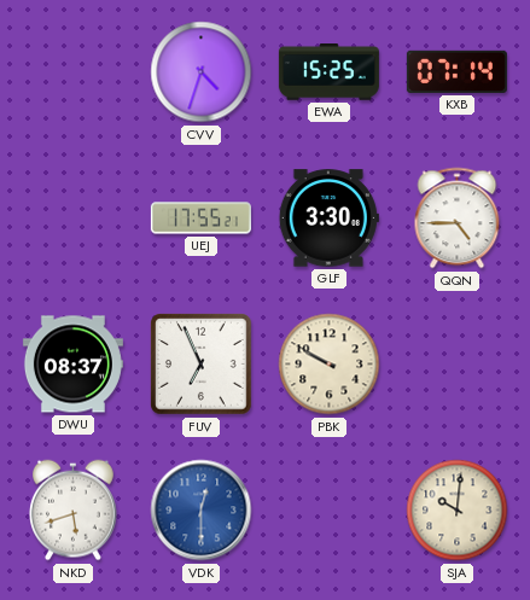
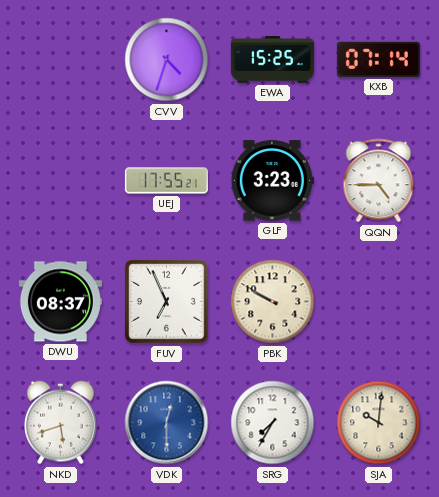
GLF: 3:30 -> 3:23 (272, 181)
SRG: none -> 7:35 (273, 423)
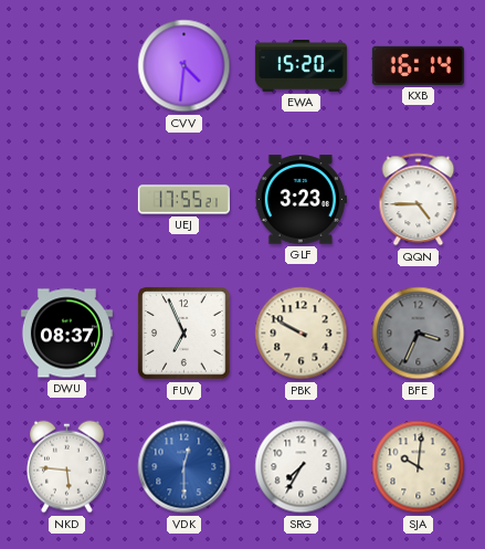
CVV: 4:33 -> 4:31 (184, 66)
EWA: 15:25 -> 15:20 (301, 66)
KXB: 07:14 -> 16:14 (418, 65)
BFE: none -> 3:34 (419, 334)
NKD: 5:42 -> 5:46 (67, 467)
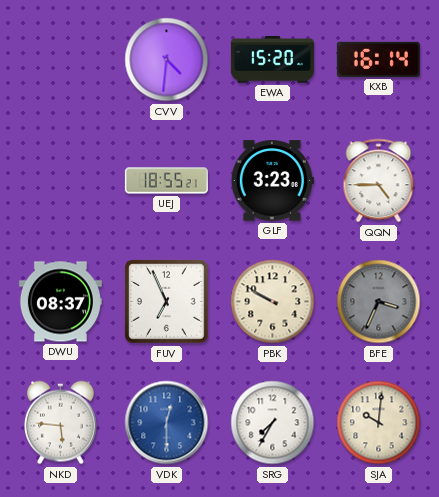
UEJ: 17:55 -> 18:55 (166, 181)
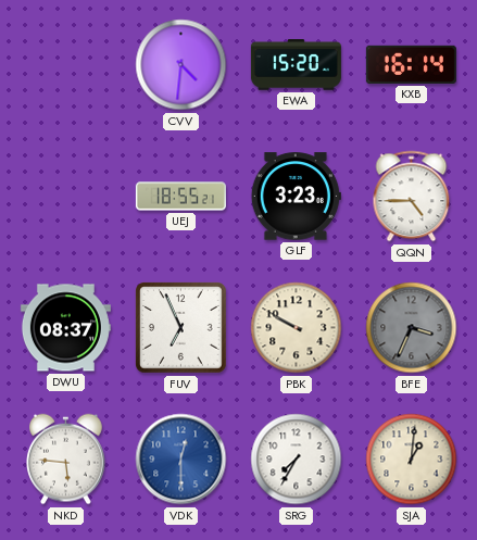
SJA: 10:01 -> 1:01 (412, 460)
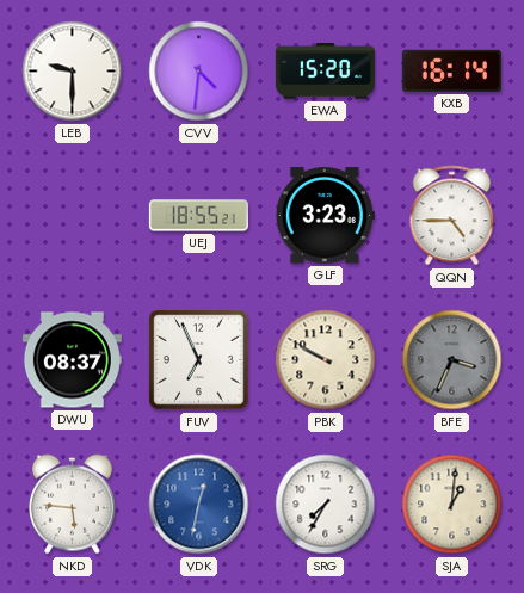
LEB: none -> 9:30 (73, 72)
VDK: 12:30 -> 12:32 (199, 505)
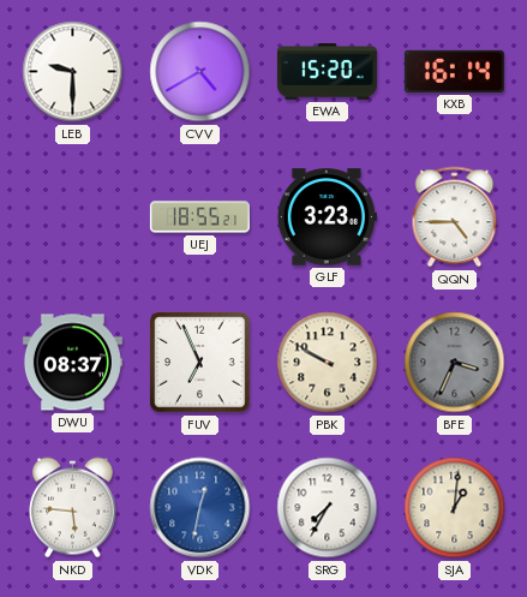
CVV: 4:31 -> 4:40 (200, 72)
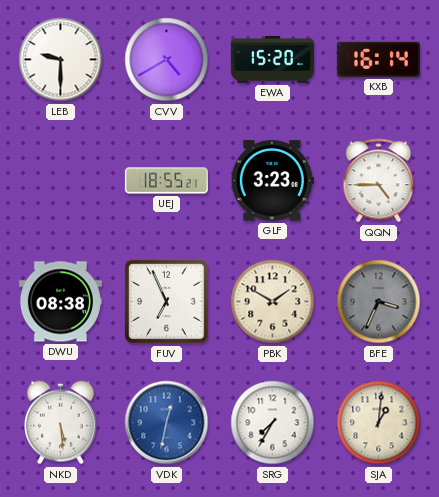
DWU: 08:37 -> 08:38 (60, 302)
PBK: 9:50 -> 1:50 (273, 302)
NKD: 5:46 -> 5:29 (61, 423)
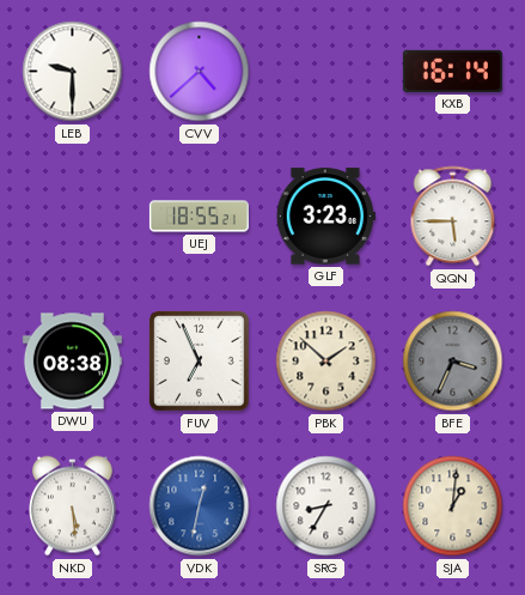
CVV: 4:40 -> 4:38 (200, 72)
EWA: 15:20 -> none (272, 60)
QQN: 4:45 -> 5:45 (453, 217)
PBK: 1:50 -> 1:52 (326, 362)
SRG: 7:35 -> 8:35 (326, 506)
